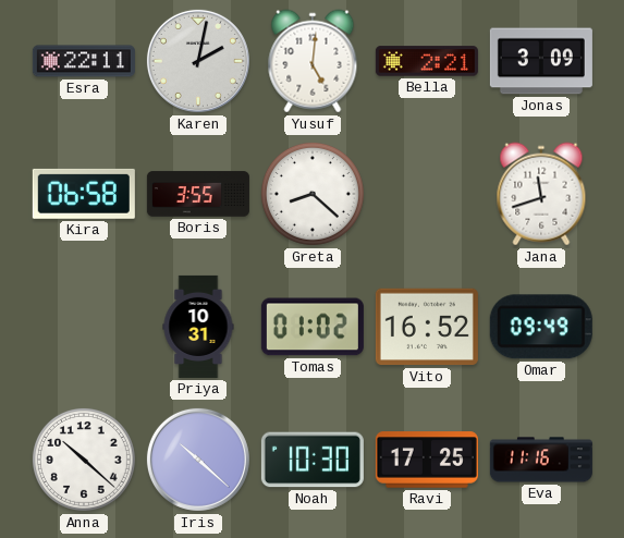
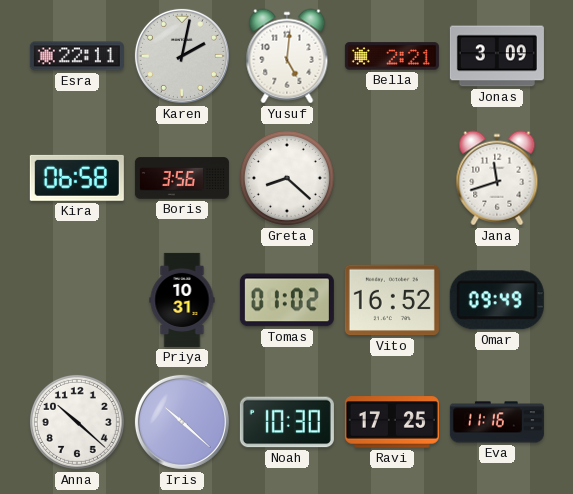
Boris: 3:55 -> 3:56 (182, 178)
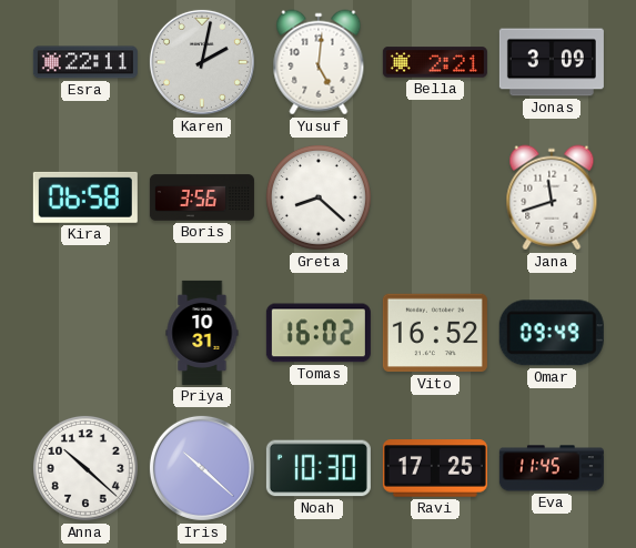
Tomas: 01:02 -> 16:02 (319, 333)
Eva: 11:16 -> 11:45 (552, 468)
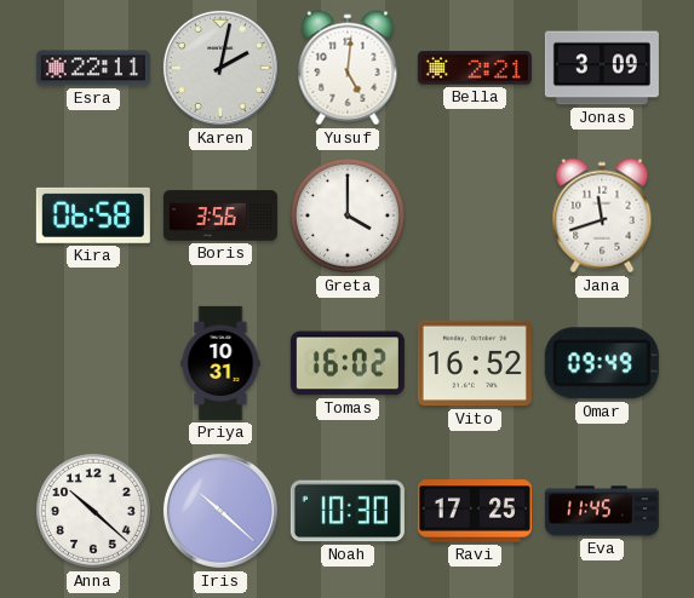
Greta: 8:22 -> 4:00 (348, 215)
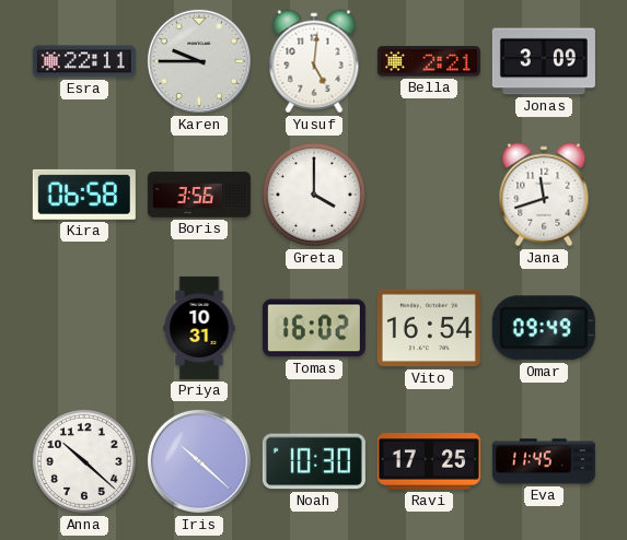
Karen: 2:02 -> 9:45 (199, 61)
Vito: 16:52 -> 16:54 (429, 328)
